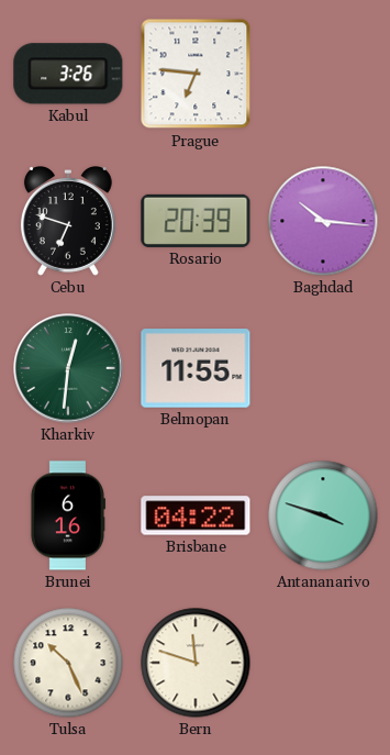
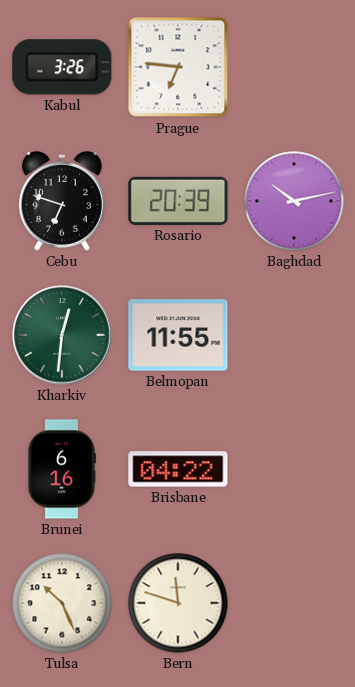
Baghdad: 10:16 -> 10:13 (294, 201)
Antananarivo: 3:48 -> none (323, 515)
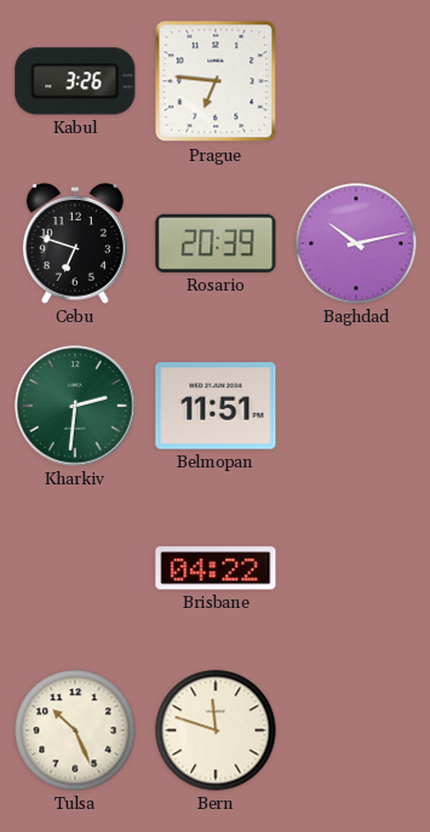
Kharkiv: 12:31 -> 2:31 (75, 406)
Belmopan: 11:55 -> 11:51 (216, 406)
Brunei: 6:16 -> none (61, 469)
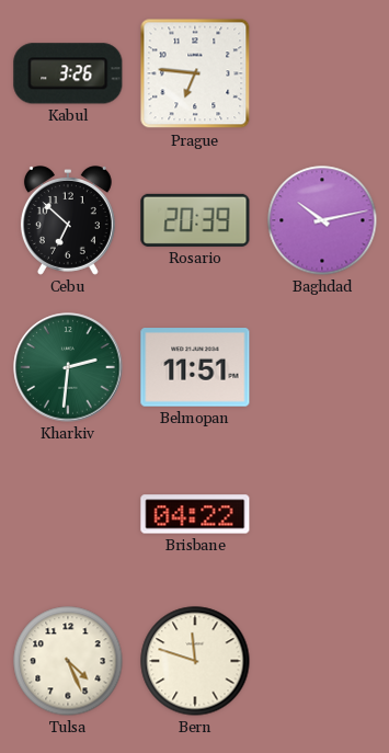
Cebu: 6:48 -> 6:52 (68, 221)
Tulsa: 10:26 -> 4:26 (68, 661)
